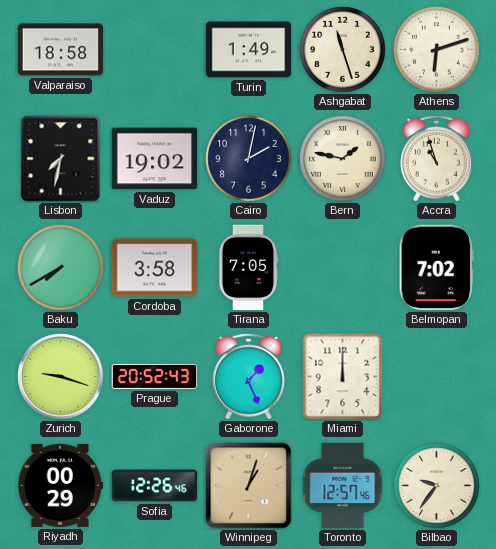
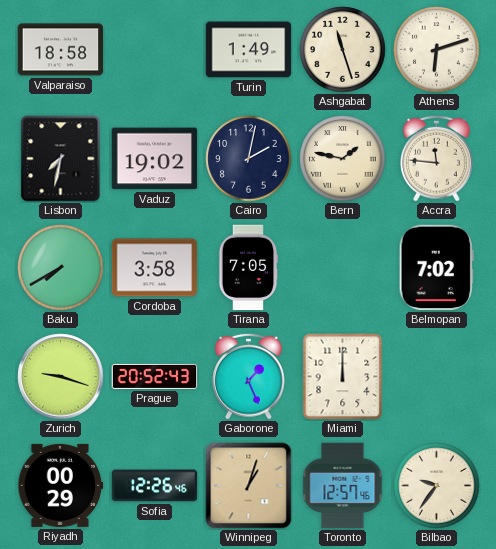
Accra: 10:57 -> 11:46 (437, 158)
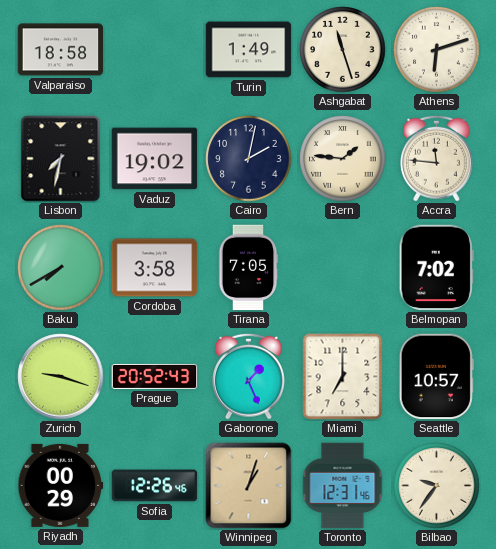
Bern: 1:47 -> 1:46 (343, 159)
Miami: 12:00 -> 7:00 (343, 377)
Seattle: none -> 10:57 (436, 377)
Toronto: 12:57 -> 12:31 (343, 486)
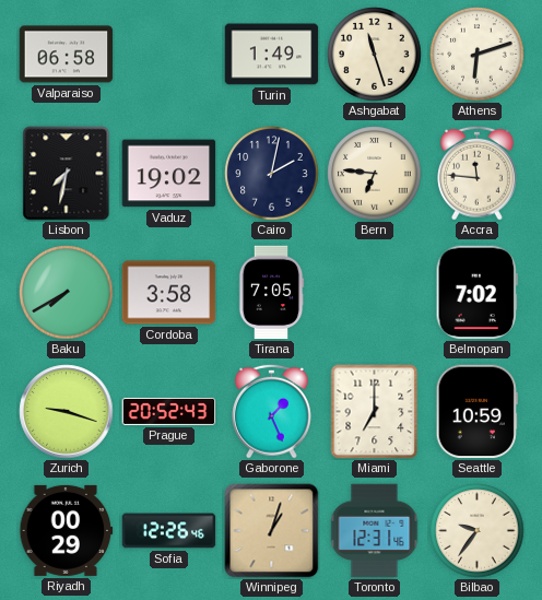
Valparaiso: 18:58 -> 06:58 (67, 55)
Bern: 1:46 -> 6:46 (375, 174)
Seattle: 10:57 -> 10:59 (476, 412)
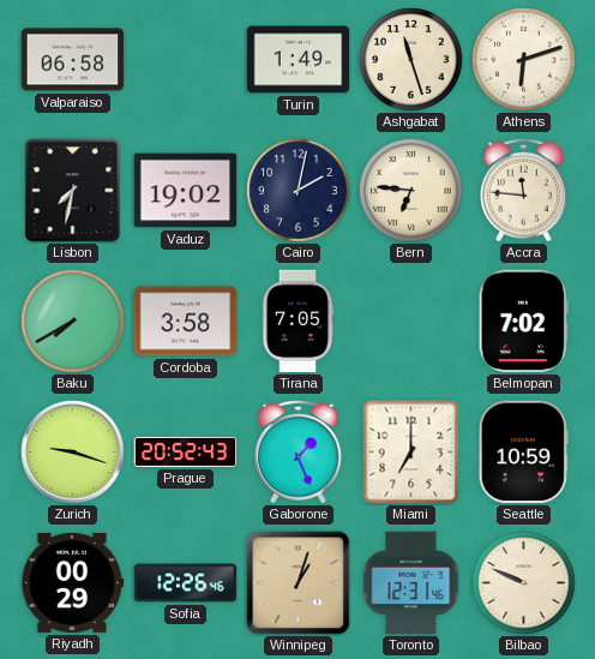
Bilbao: 9:36 -> 9:49 (524, 583)
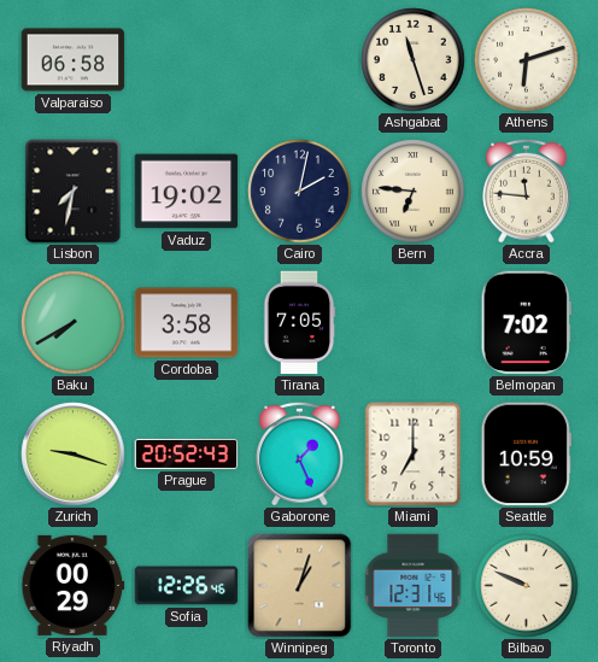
Turin: 1:49 -> none (299, 60)
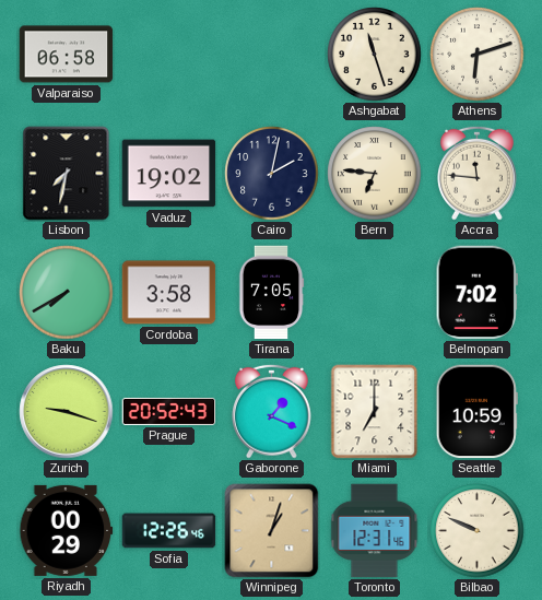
Gaborone: 1:26 -> 1:19 (272, 411)
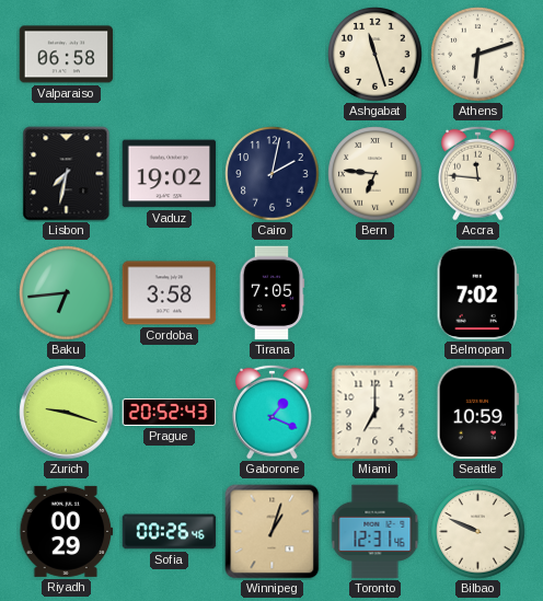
Baku: 7:40 -> 6:44 (67, 293)
Sofia: 12:26 -> 00:26 (170, 532)
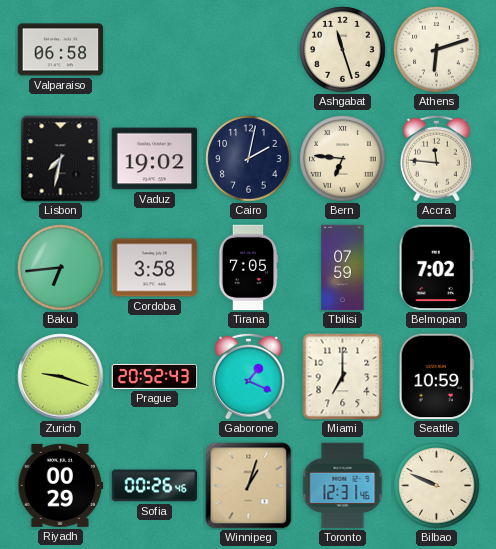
Tbilisi: none -> 07:59 (343, 268)
